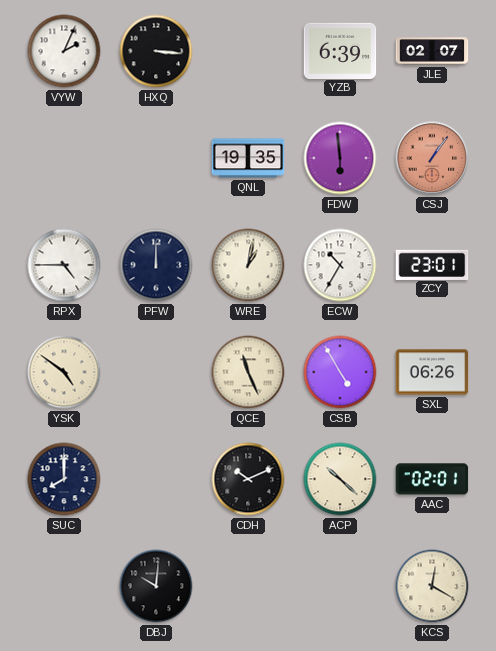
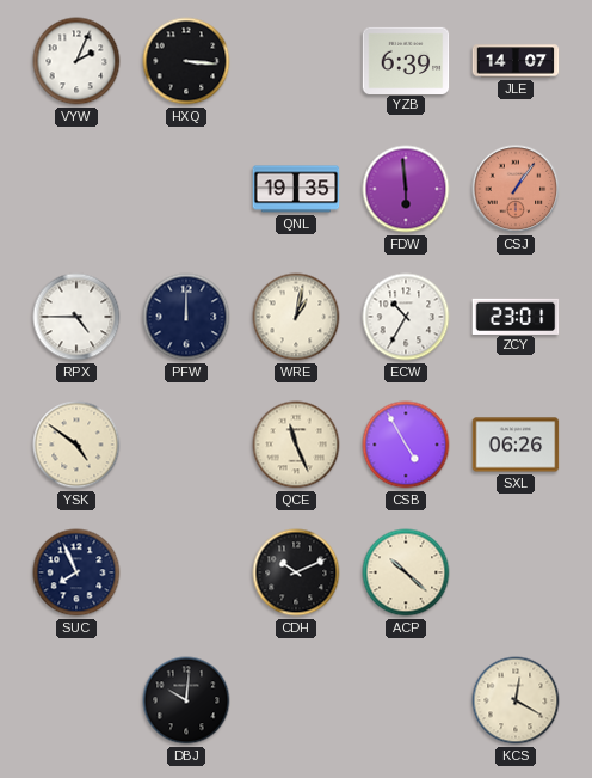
JLE: 02:07 -> 14:07 (516, 61)
SUC: 8:00 -> 7:56 (76, 572)
AAC: 02:01 -> none (432, 479)
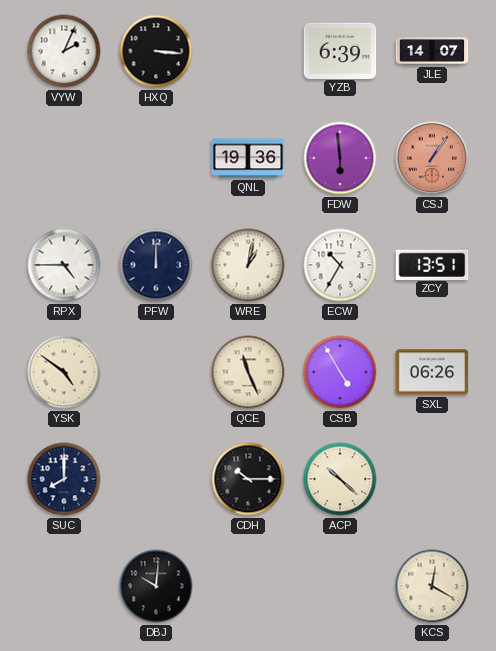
QNL: 19:35 -> 19:36 (248, 158)
ZCY: 23:01 -> 13:51 (432, 264)
SUC: 7:56 -> 8:00 (64, 479)
CDH: 10:11 -> 10:15 (248, 479)
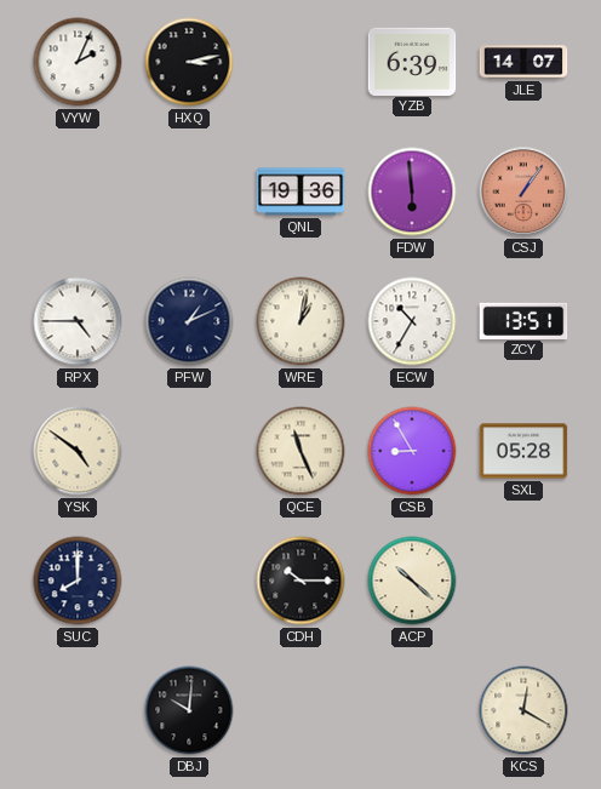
HXQ: 3:16 -> 3:13 (189, 62)
PFW: 12:00 -> 1:11 (189, 321)
CSB: 4:55 -> 8:55 (412, 451)
SXL: 06:26 -> 05:28 (523, 451)
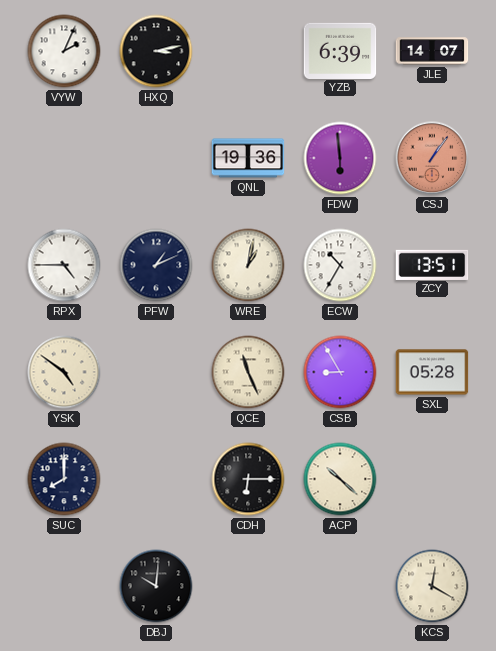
CDH: 10:15 -> 6:15 (248, 479)
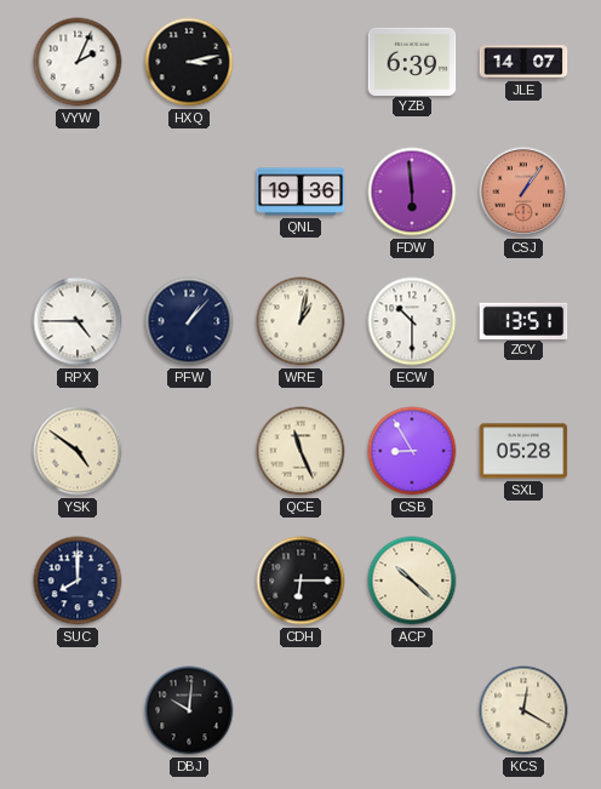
PFW: 1:11 -> 1:07 (189, 321)
ECW: 10:35 -> 10:30 (412, 321)
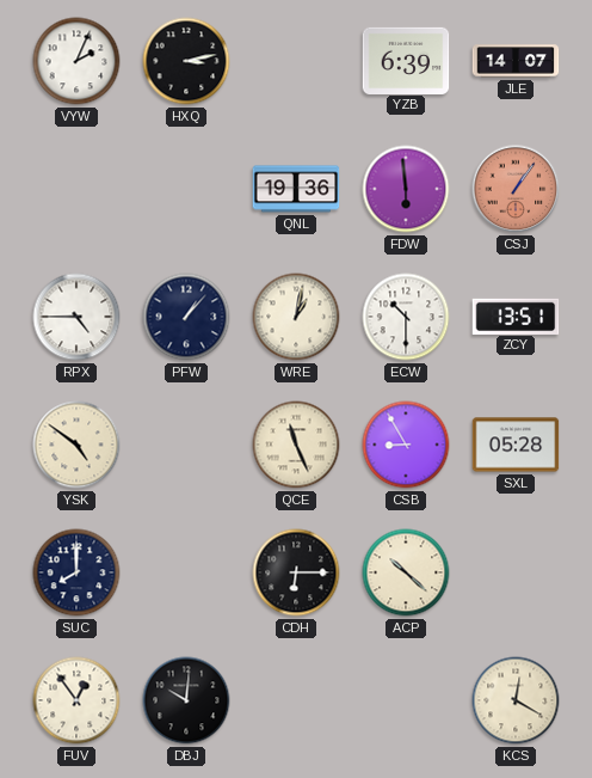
FUV: none -> 12:54 (76, 700)
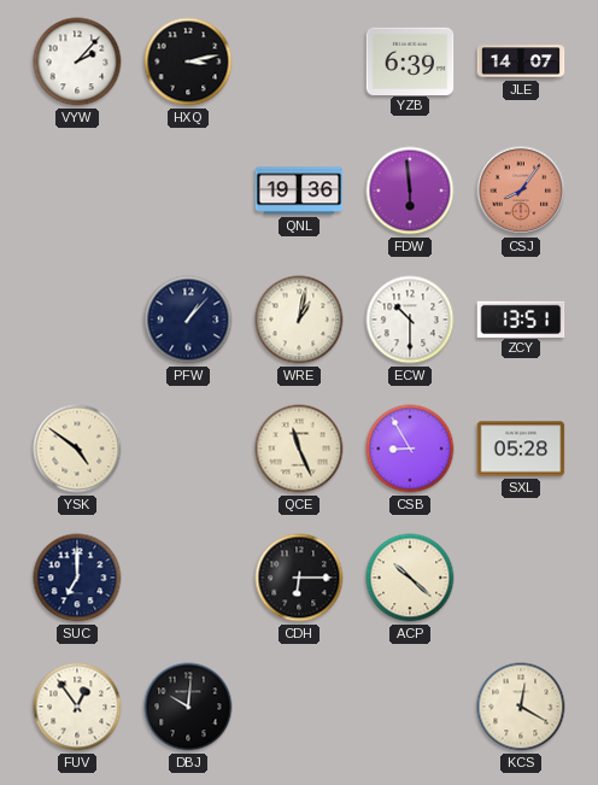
VYW: 2:04 -> 2:07 (77, 61)
CSJ: 1:06 -> 8:06 (521, 191)
RPX: 4:45 -> none (76, 317)
SUC: 8:00 -> 7:00 (77, 578)
